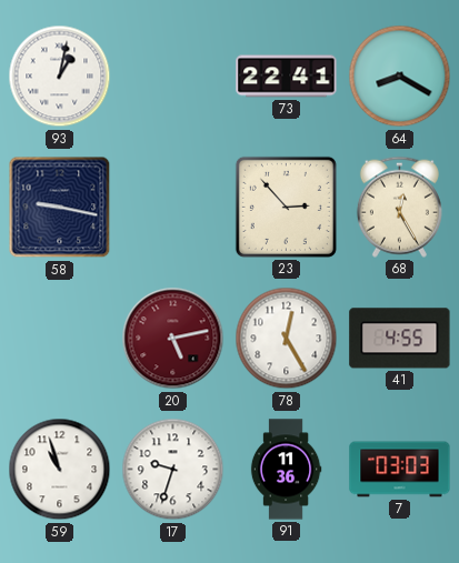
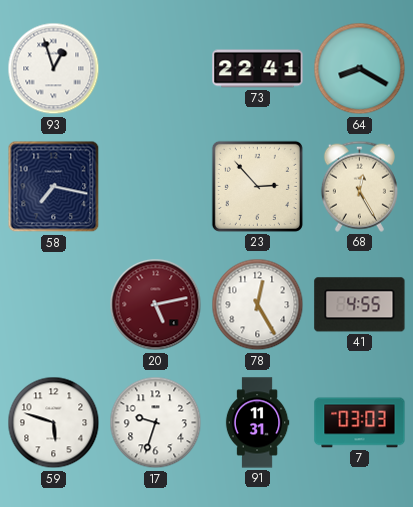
93: 1:02 -> 12:57 (54, 69)
58: 9:17 -> 7:17 (54, 187)
59: 10:57 -> 5:48 (54, 423)
91: 11:36 -> 11:31 (257, 423)
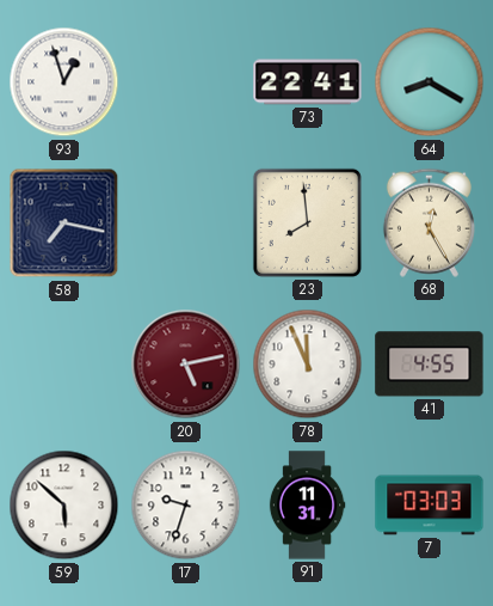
23: 2:53 -> 7:59 (307, 222)
78: 12:25 -> 11:56 (308, 365)
59: 5:48 -> 5:52 (64, 506)
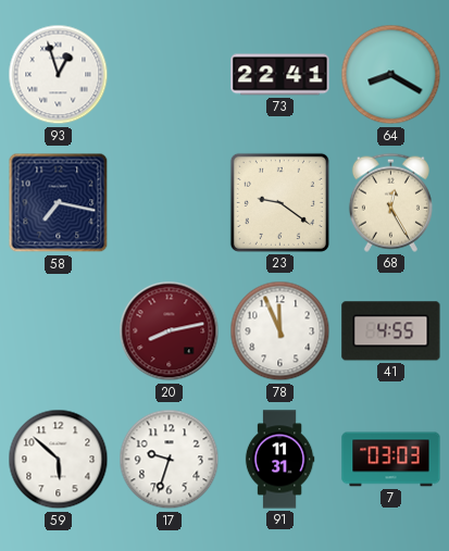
23: 7:59 -> 9:21 (279, 202)
20: 5:13 -> 8:13 (170, 331)
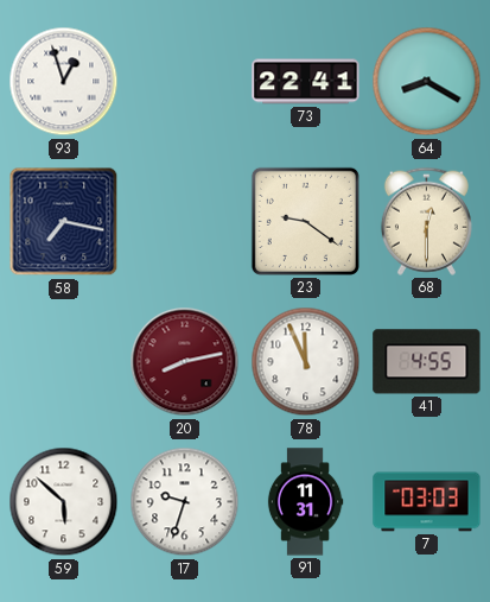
68: 12:25 -> 12:30 (426, 221)
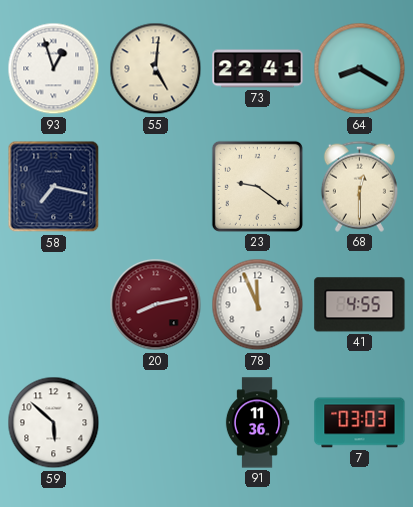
55: none -> 5:01 (156, 69)
17: 9:33 -> none (185, 502)
91: 11:31 -> 11:36 (257, 423)
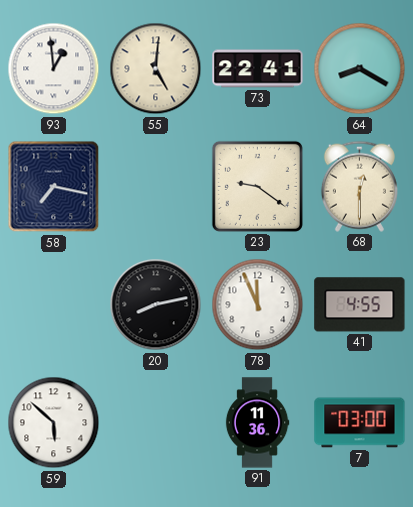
93: 12:57 -> 12:59 (54, 69)
20 dial: burgundy -> black (156, 305)
7: 03:03 -> 03:00 (360, 423)
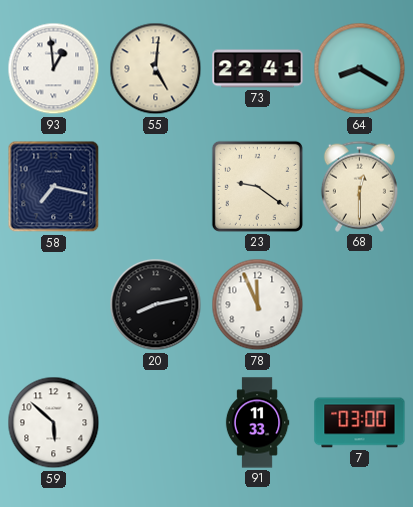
41: 4:55 -> none (360, 305)
91: 11:36 -> 11:33 (257, 423)
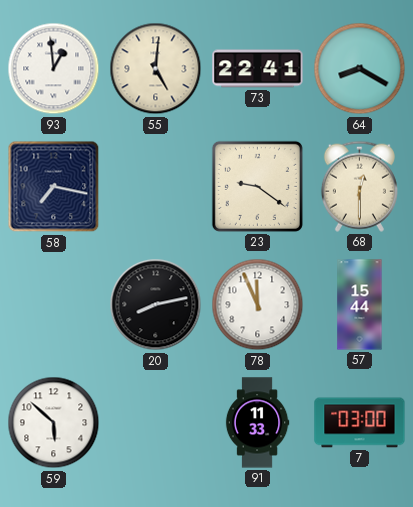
57: none -> 15:44 (360, 305)
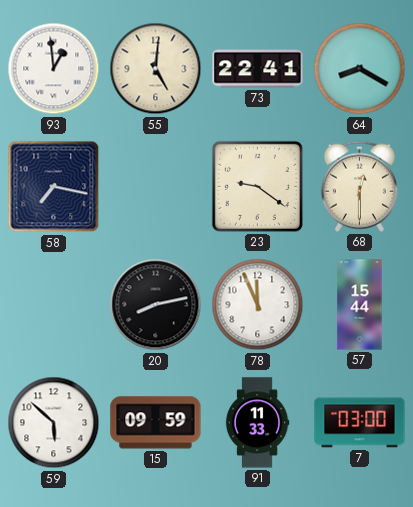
15: none -> 09:59 (156, 423)
